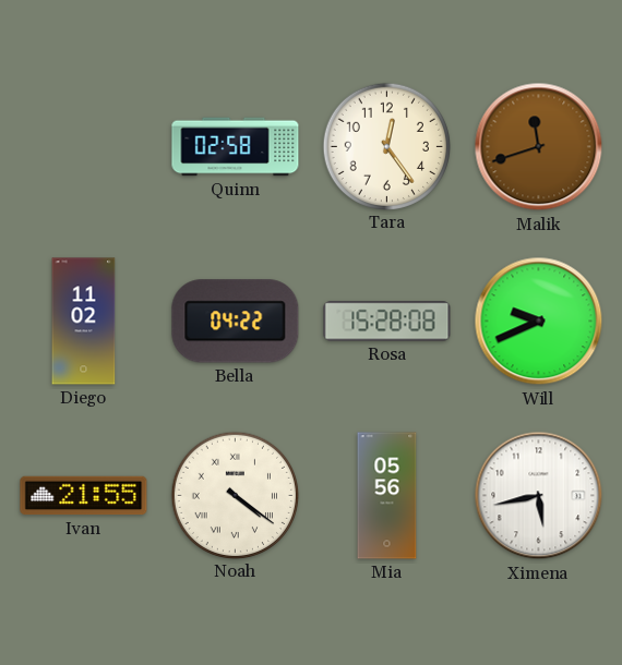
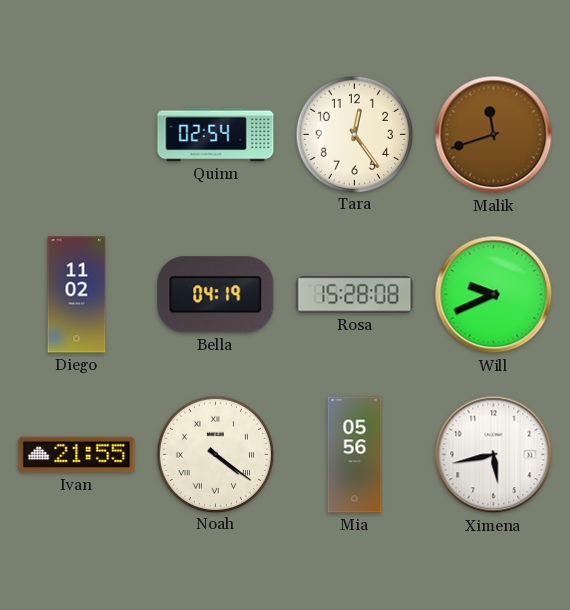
Quinn: 02:58 -> 02:54 (216, 135)
Bella: 04:22 -> 04:19 (216, 295)
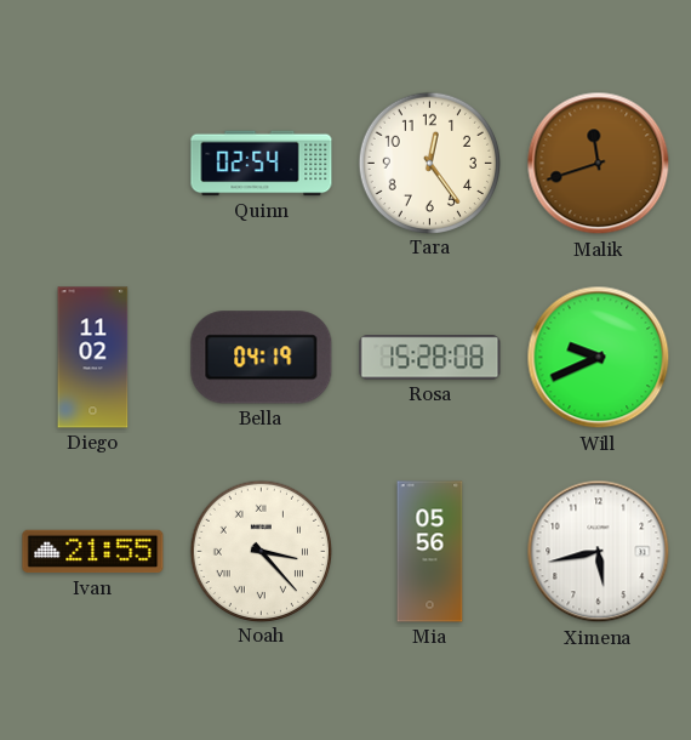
Noah: 4:21 -> 3:23 (261, 551)
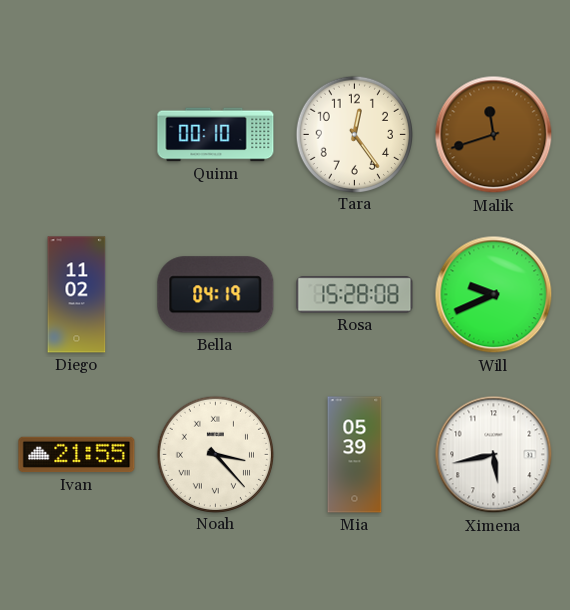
Quinn: 02:54 -> 00:10 (216, 135)
Mia: 05:56 -> 05:39 (355, 455)
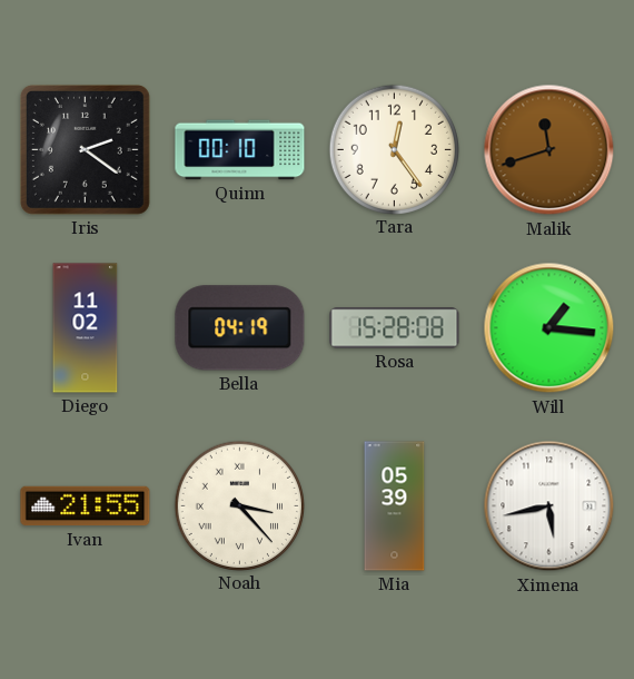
Iris: none -> 2:21 (85, 149)
Will: 9:41 -> 1:16 (549, 328)
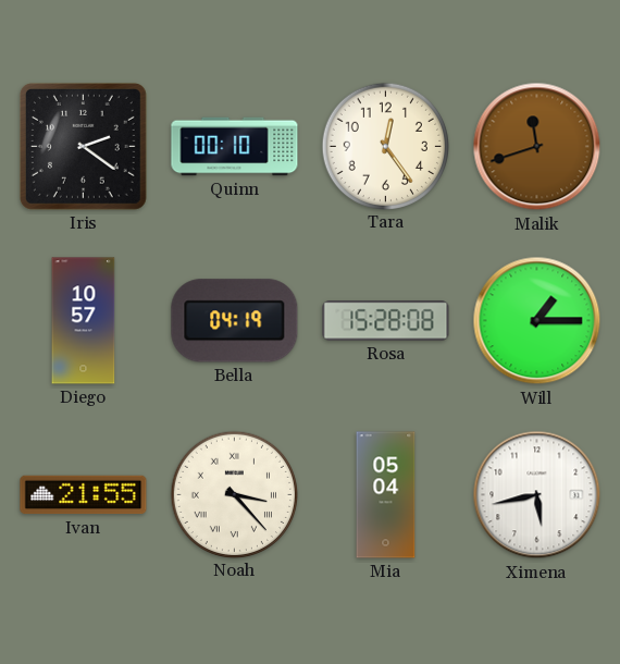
Diego: 11:02 -> 10:57 (84, 321)
Will: 1:16 -> 1:15 (537, 321)
Mia: 05:39 -> 05:04 (386, 495)
